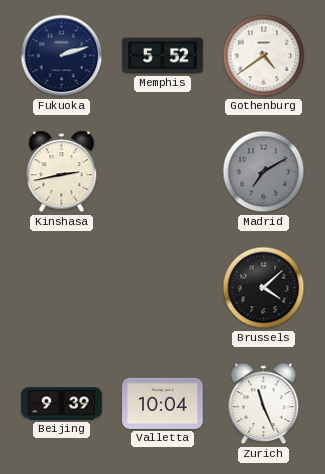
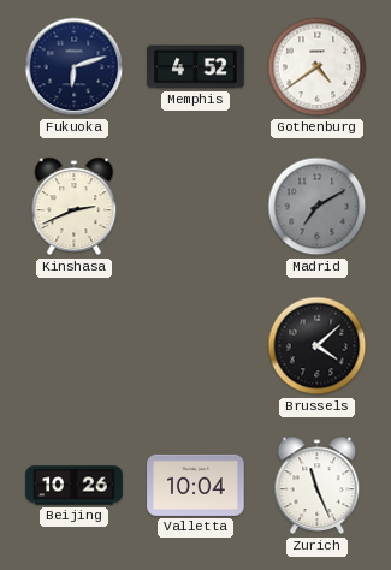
Fukuoka: 2:12 -> 6:12 (75, 67)
Memphis: 5:52 -> 4:52 (196, 67)
Kinshasa: 2:43 -> 2:41 (75, 207)
Beijing: 9:39 -> 10:26 (75, 486)
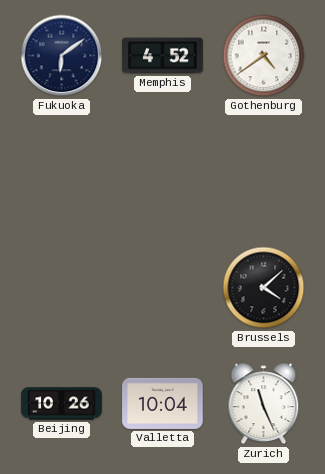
Fukuoka: 6:12 -> 6:09 (62, 56)
Kinshasa: 2:41 -> none (75, 207)
Madrid: 7:10 -> none (318, 207)
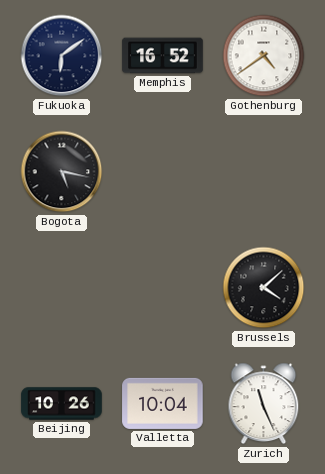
Memphis: 4:52 -> 16:52 (163, 56)
Bogota: none -> 5:17 (62, 172)
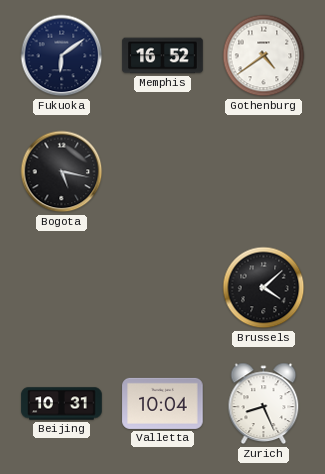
Beijing: 10:26 -> 10:31 (62, 404)
Zurich: 11:26 -> 8:26 (264, 404)
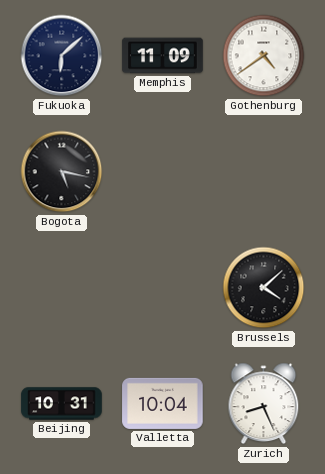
Fukuoka: 6:09 -> 6:08 (62, 56)
Memphis: 16:52 -> 11:09 (163, 56)
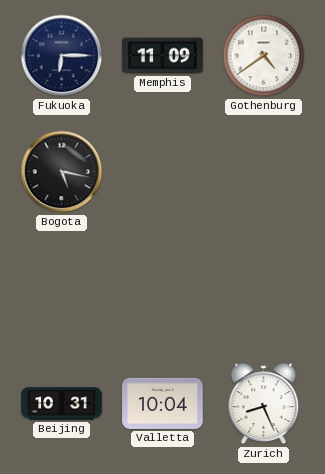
Fukuoka: 6:08 -> 6:15 (62, 56)
Brussels: 4:08 -> none (264, 288)
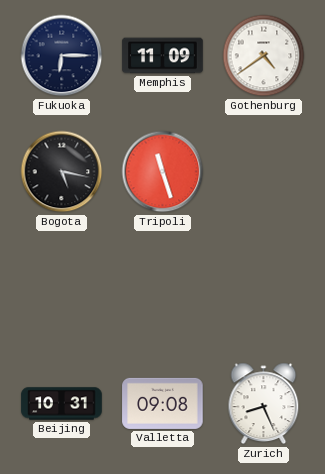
Tripoli: none -> 11:27 (163, 172)
Valletta: 10:04 -> 09:08 (163, 403)
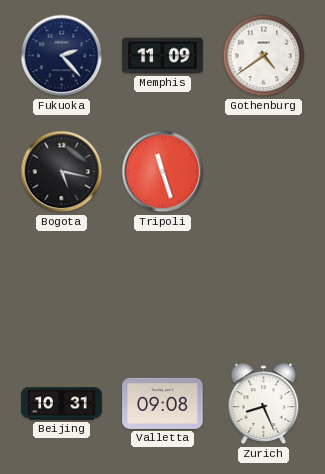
Fukuoka: 6:15 -> 2:23 (62, 56)
